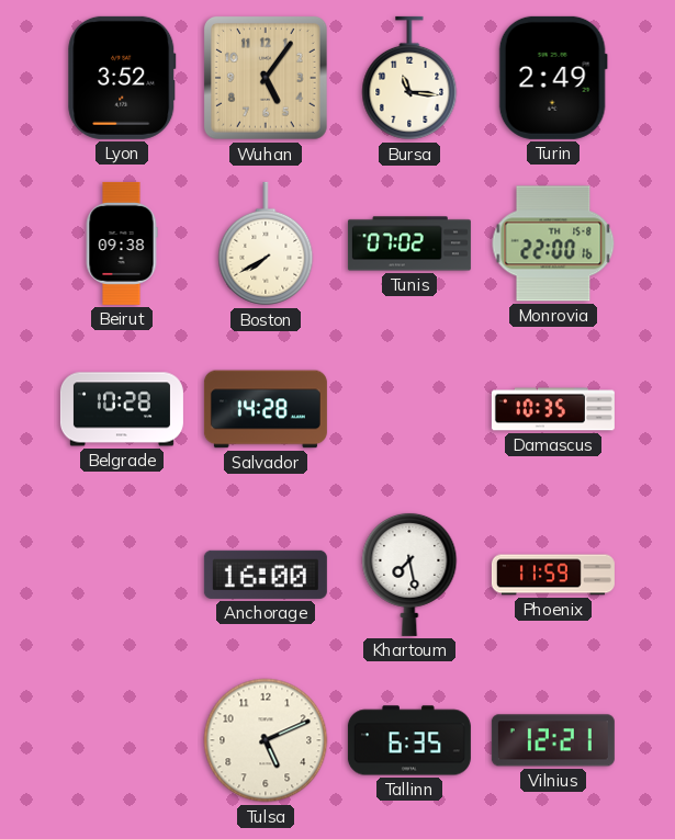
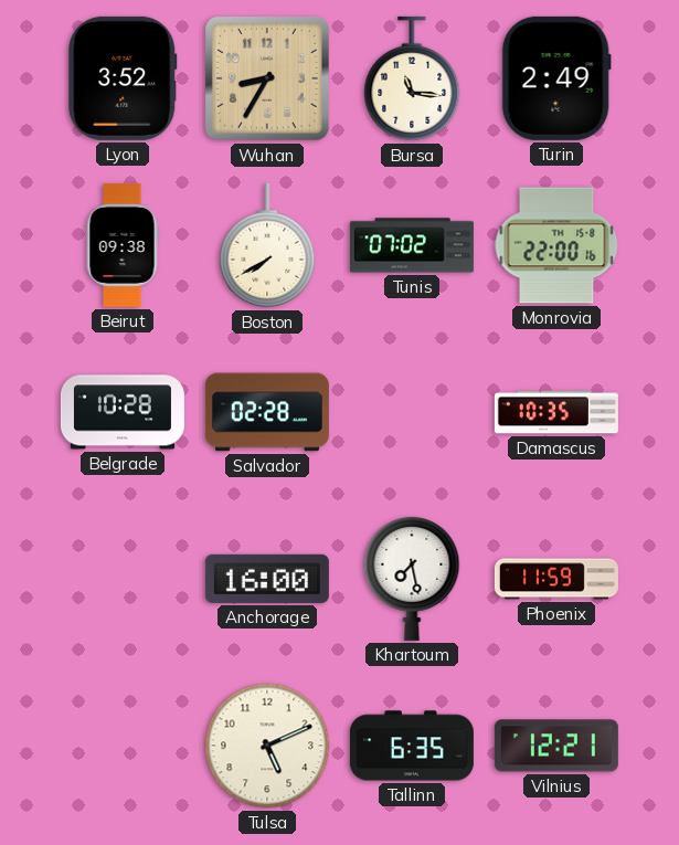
Wuhan: 5:06 -> 8:35 (267, 78)
Salvador: 14:28 -> 02:28 (267, 412)
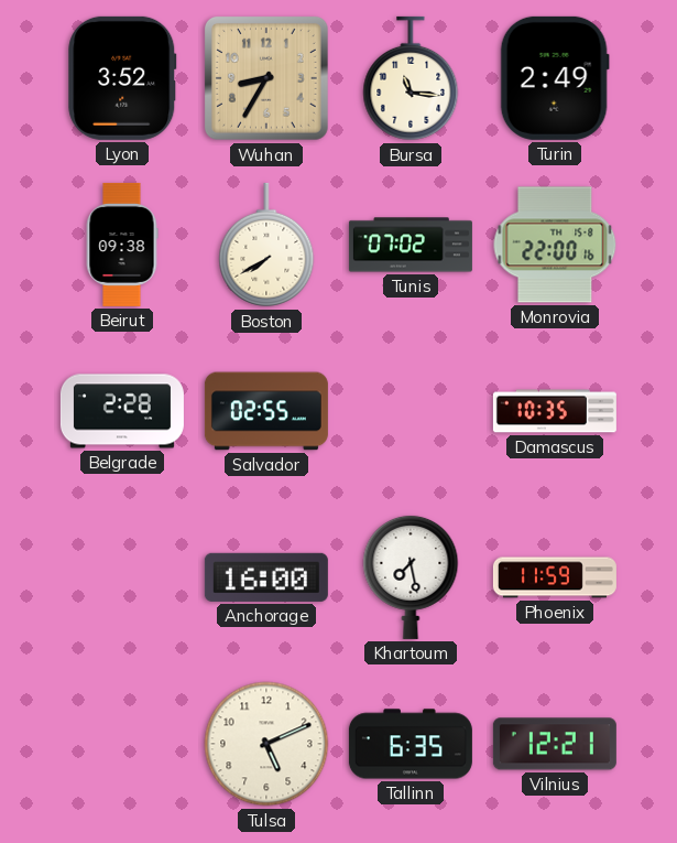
Belgrade: 10:28 -> 2:28 (122, 411)
Salvador: 02:28 -> 02:55 (266, 411)
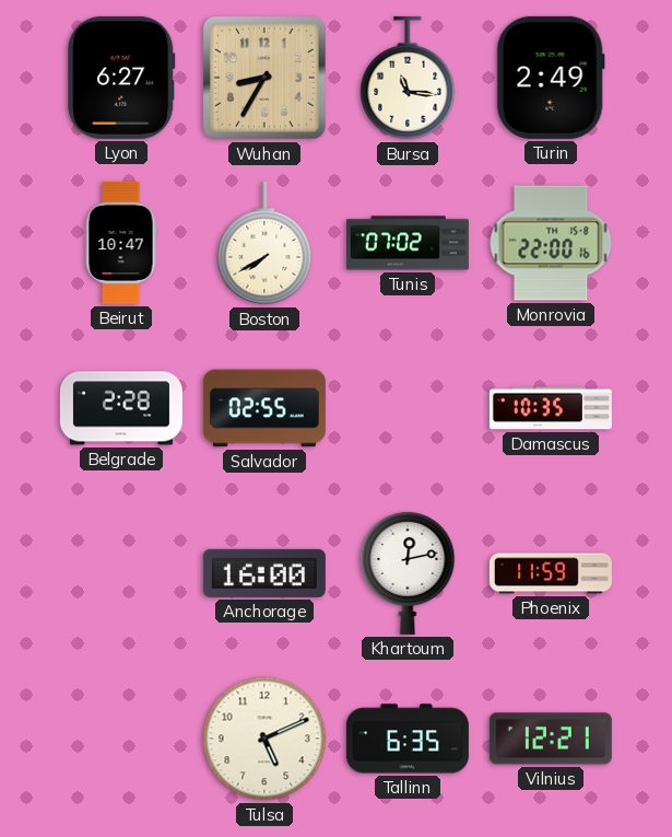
Lyon: 3:52 -> 6:27 (121, 78)
Beirut: 09:38 -> 10:47 (121, 243)
Khartoum: 7:28 -> 12:13 (408, 572)
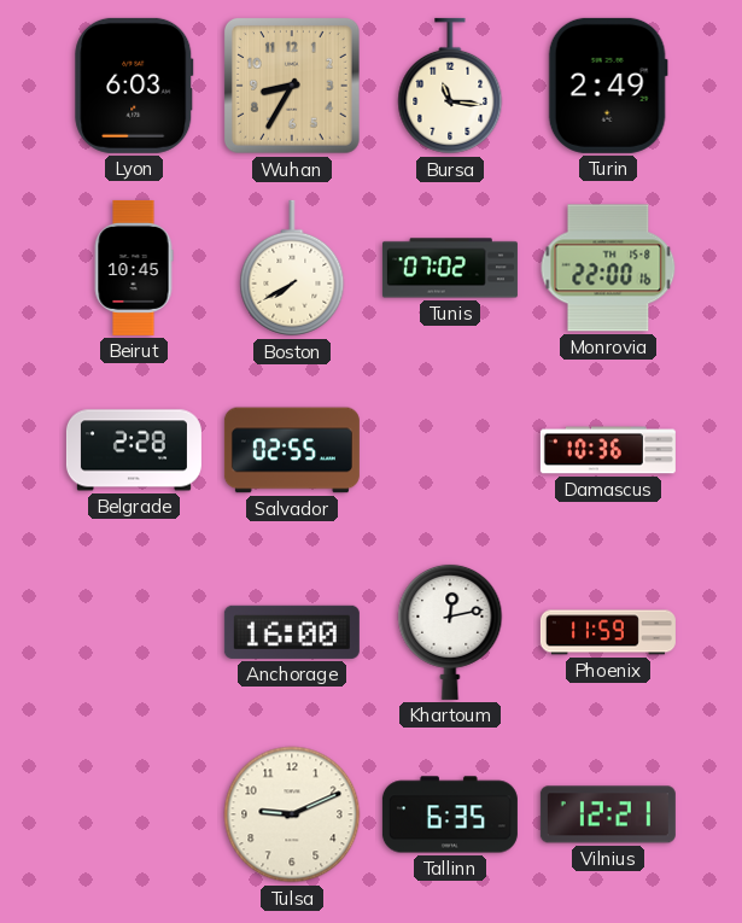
Lyon: 6:27 -> 6:03 (134, 86)
Beirut: 10:47 -> 10:45 (134, 268)
Damascus: 10:35 -> 10:36 (608, 450)
Tulsa: 5:11 -> 9:11 (292, 814)
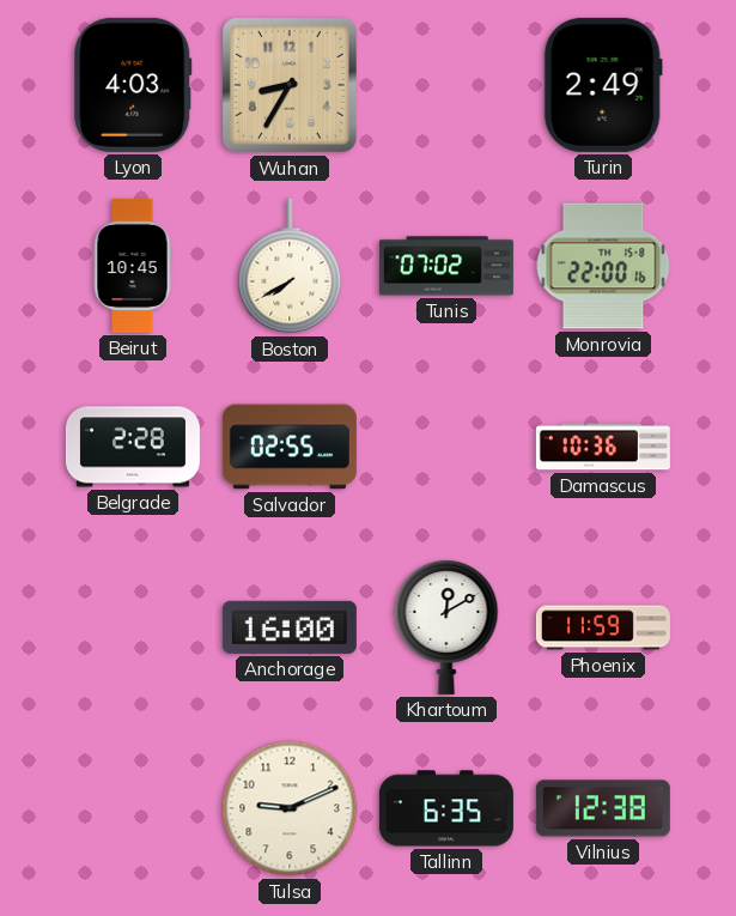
Lyon: 6:03 -> 4:03 (133, 85)
Bursa: 11:16 -> none (450, 86)
Khartoum: 12:13 -> 12:10 (446, 626)
Vilnius: 12:21 -> 12:38 (603, 808)
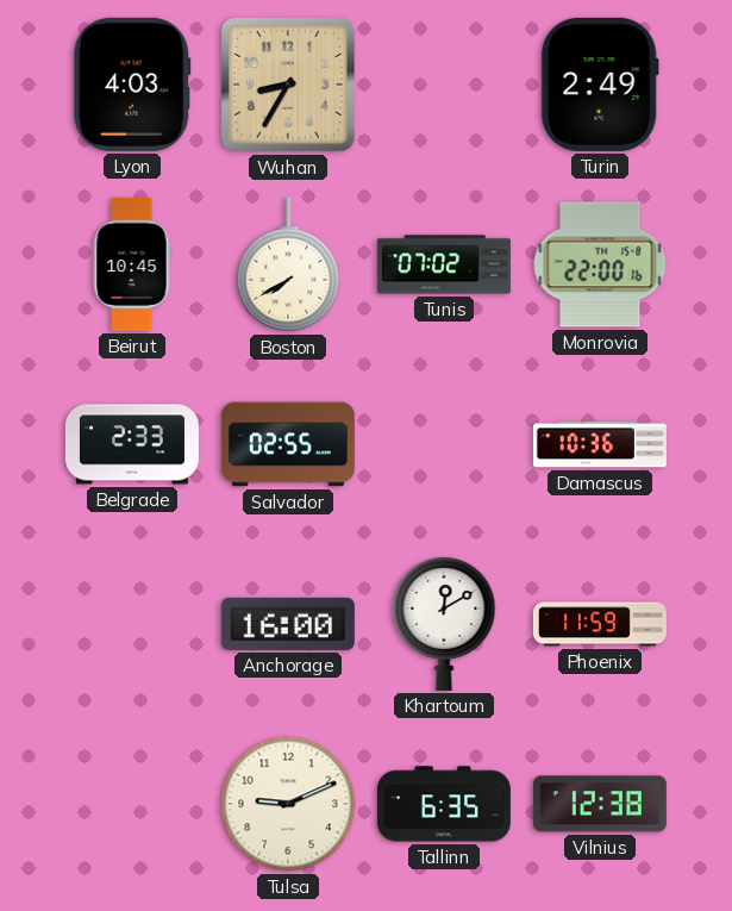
Belgrade: 2:28 -> 2:33 (132, 444)
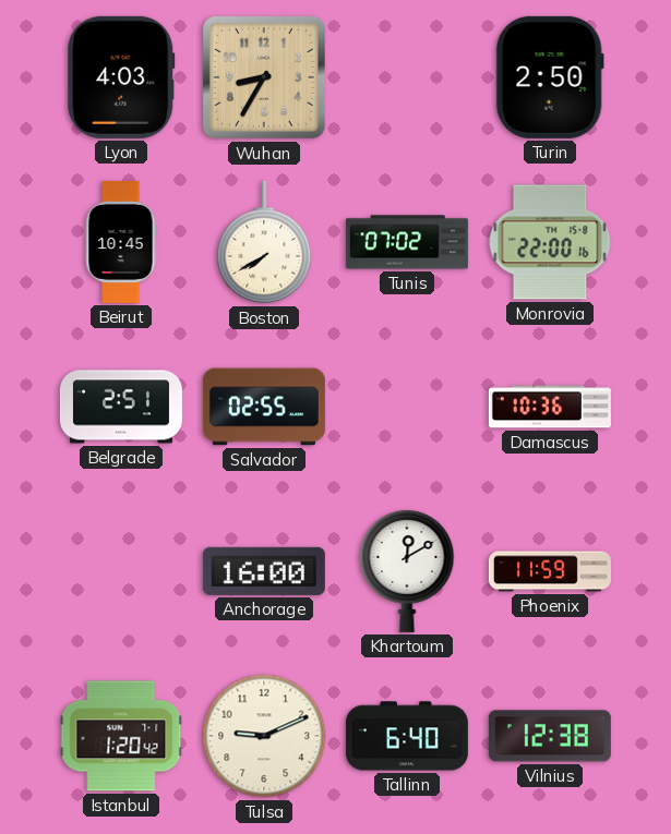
Turin: 2:49 -> 2:50 (550, 77)
Belgrade: 2:33 -> 2:51 (121, 407)
Istanbul: none -> 1:20 (121, 736)
Tallinn: 6:35 -> 6:40 (407, 736)
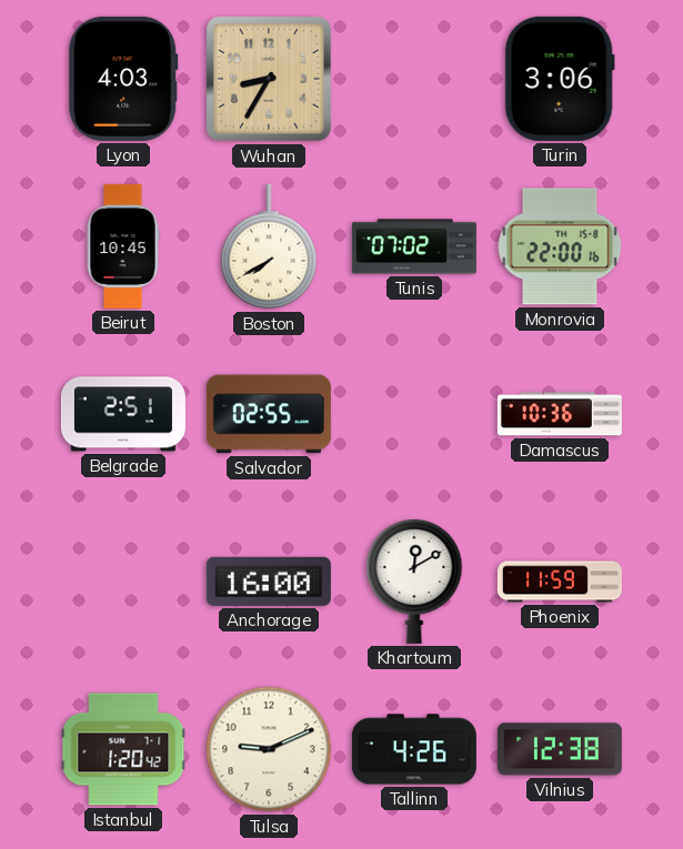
Turin: 2:50 -> 3:06 (560, 79)
Tallinn: 6:40 -> 4:26 (414, 749)
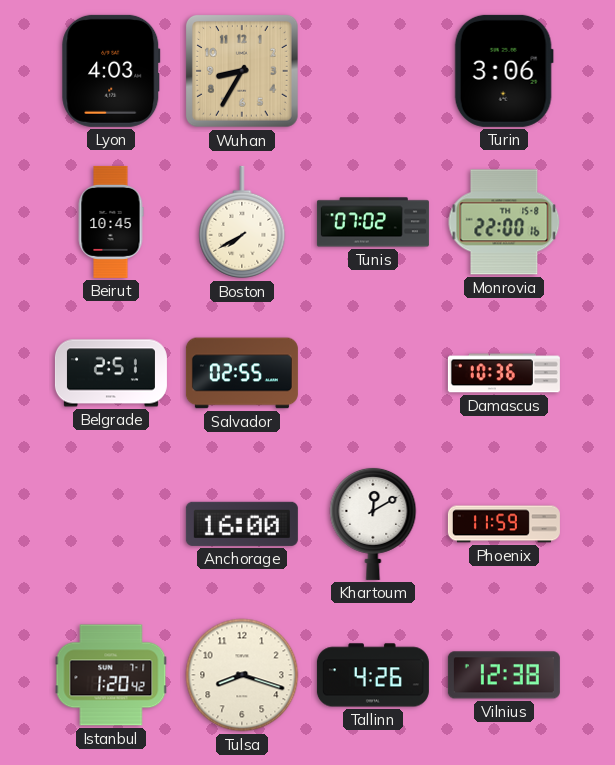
Tulsa: 9:11 -> 8:18 (242, 675)
